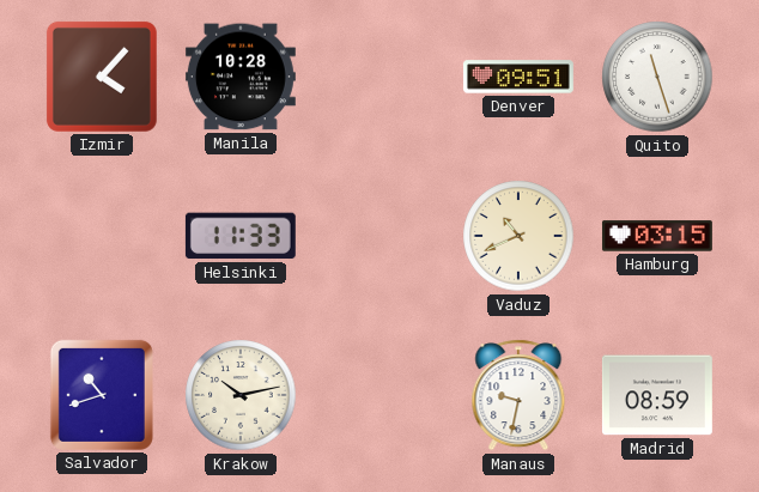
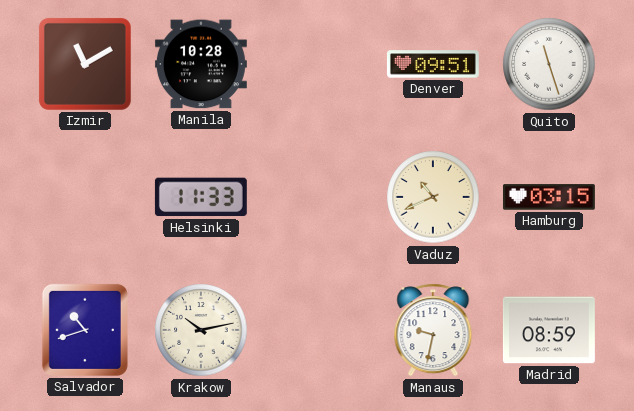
Izmir: 4:07 -> 11:10 (85, 64)
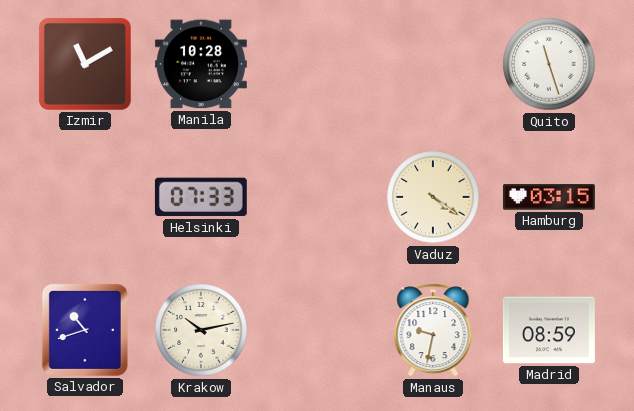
Denver: 09:51 -> none (433, 64)
Helsinki: 11:33 -> 07:33 (201, 197)
Vaduz: 10:41 -> 4:21 (433, 197)
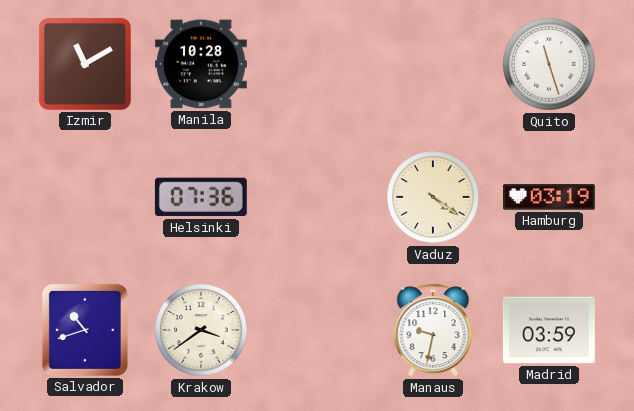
Helsinki: 07:33 -> 07:36 (201, 197)
Hamburg: 03:15 -> 03:19 (549, 197)
Krakow: 10:13 -> 3:39 (201, 330)
Madrid: 08:59 -> 03:59 (549, 330)
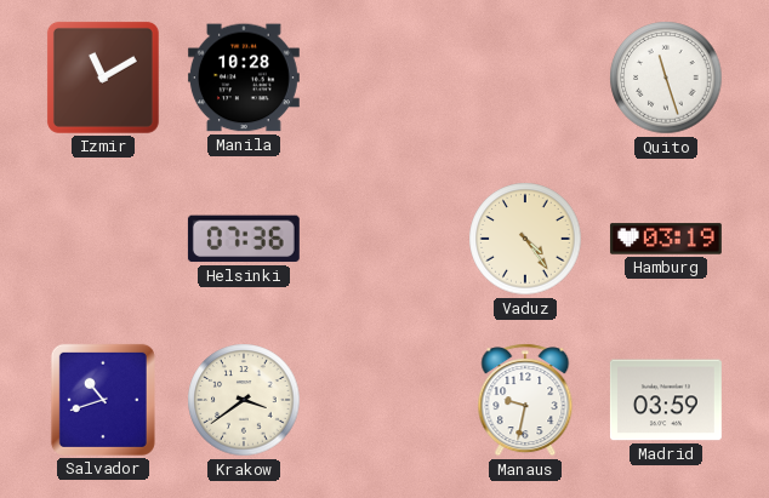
Vaduz: 4:21 -> 4:24 (525, 239)
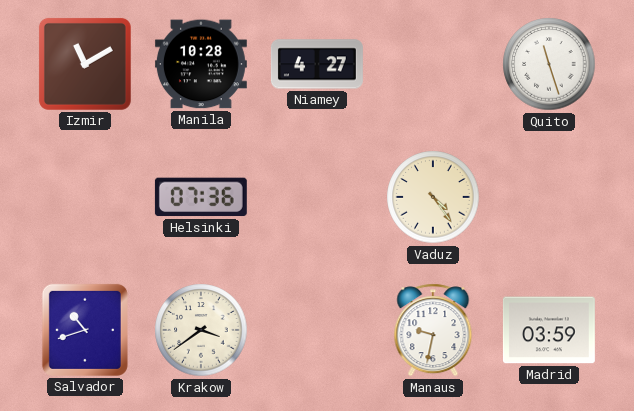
Niamey: none -> 4:27 (317, 64)
Hamburg: 03:19 -> none (666, 239)
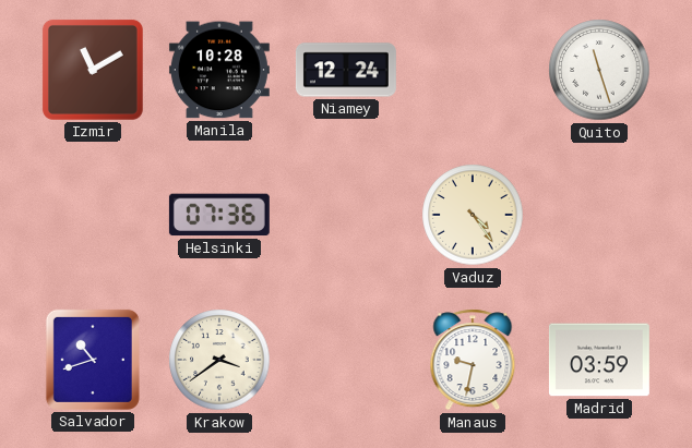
Niamey: 4:27 -> 12:24 (346, 70)
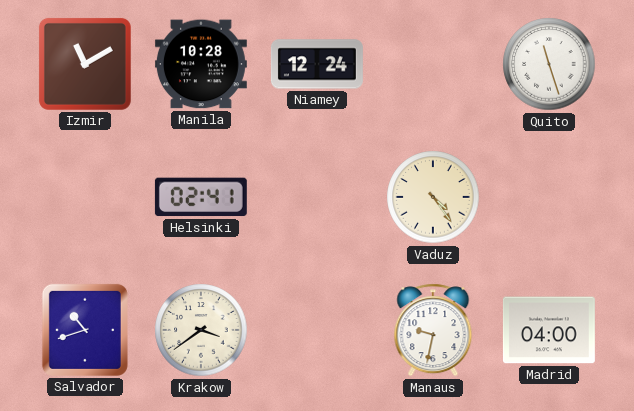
Helsinki: 07:36 -> 02:41 (201, 197)
Madrid: 03:59 -> 04:00 (549, 330)
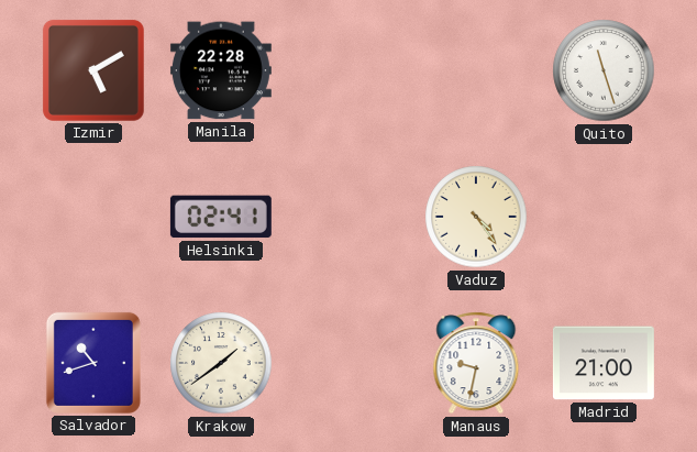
Izmir: 11:10 -> 5:10 (93, 70)
Manila: 10:28 -> 22:28 (221, 70)
Niamey: 12:24 -> none (317, 64)
Krakow: 3:39 -> 1:39 (221, 363)
Madrid: 04:00 -> 21:00 (604, 363)
